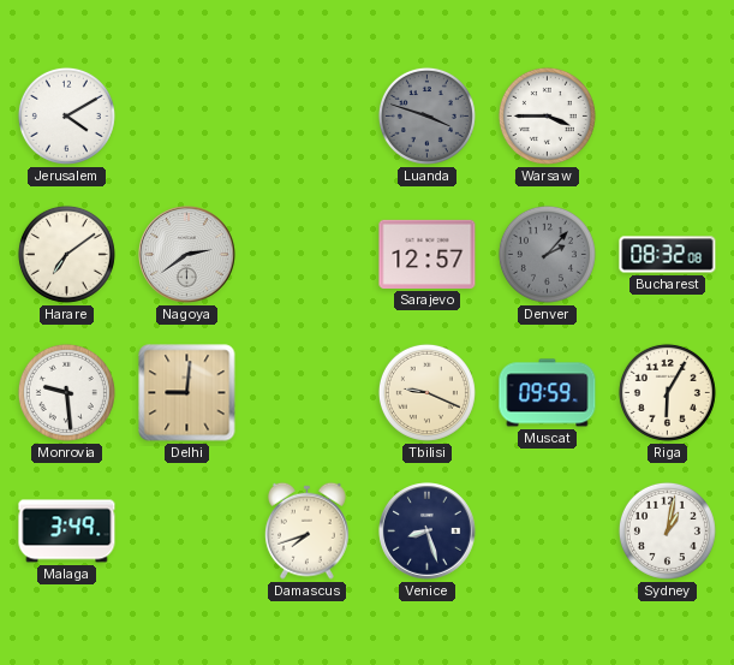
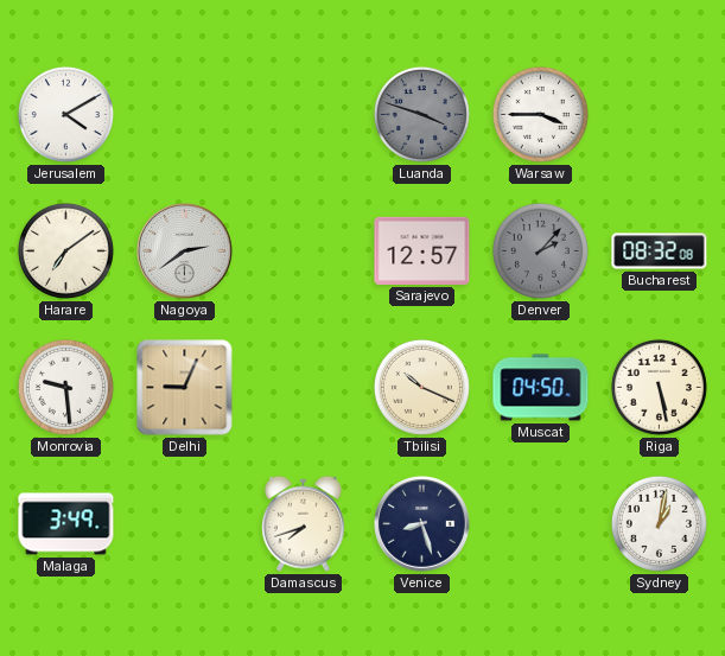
Delhi: 9:01 -> 9:04 (185, 388)
Tbilisi: 9:19 -> 10:19 (421, 387)
Muscat: 09:59 -> 04:50 (541, 388)
Riga: 6:05 -> 5:28 (659, 387)
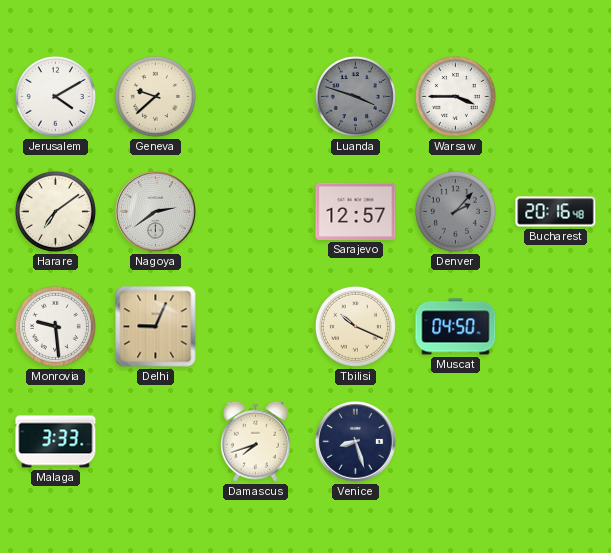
Geneva: none -> 9:38 (155, 96)
Bucharest: 08:32 -> 20:16 (556, 212)
Riga: 5:28 -> none (659, 387)
Malaga: 3:49 -> 3:33 (56, 442)
Sydney: 1:02 -> none (659, 523)
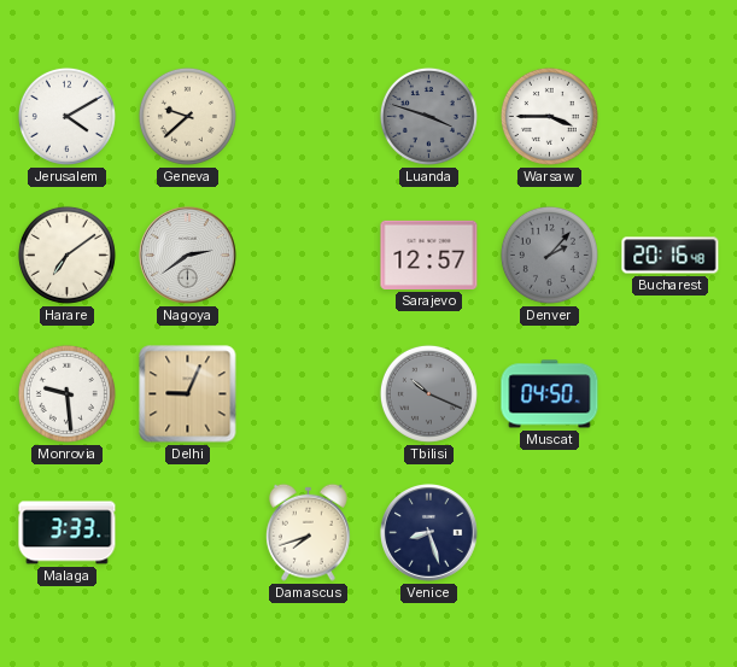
Tbilisi dial: cream -> grey (428, 393)
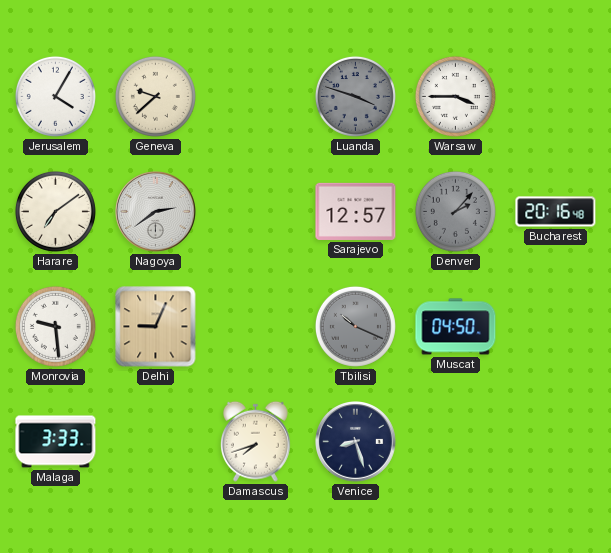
Jerusalem: 4:10 -> 4:05 (55, 96)
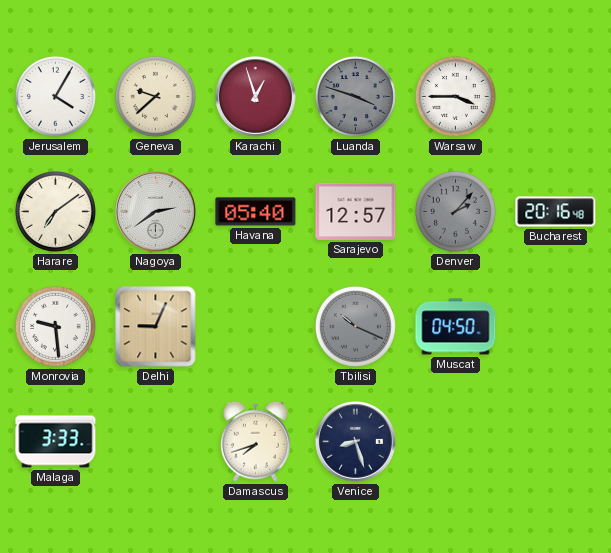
Karachi: none -> 12:57 (256, 97)
Havana: none -> 05:40 (256, 212)
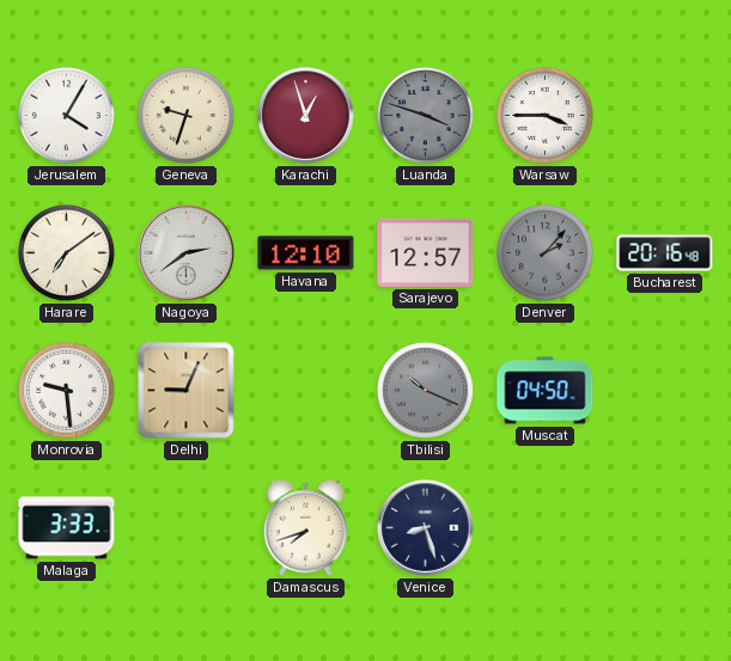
Geneva: 9:38 -> 9:33 (185, 115)
Havana: 05:40 -> 12:10 (306, 253)
